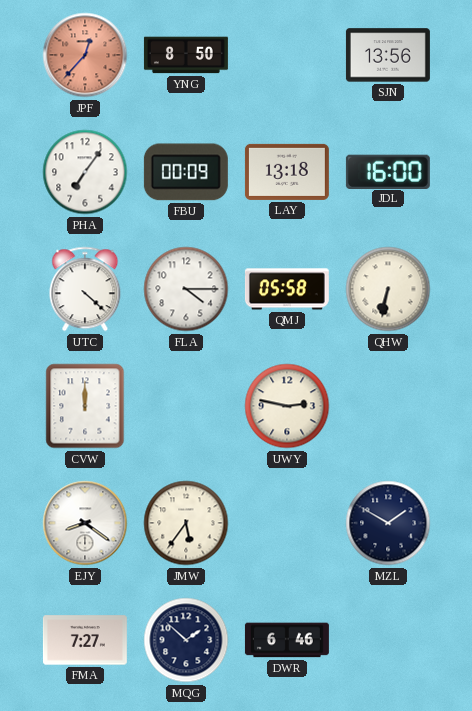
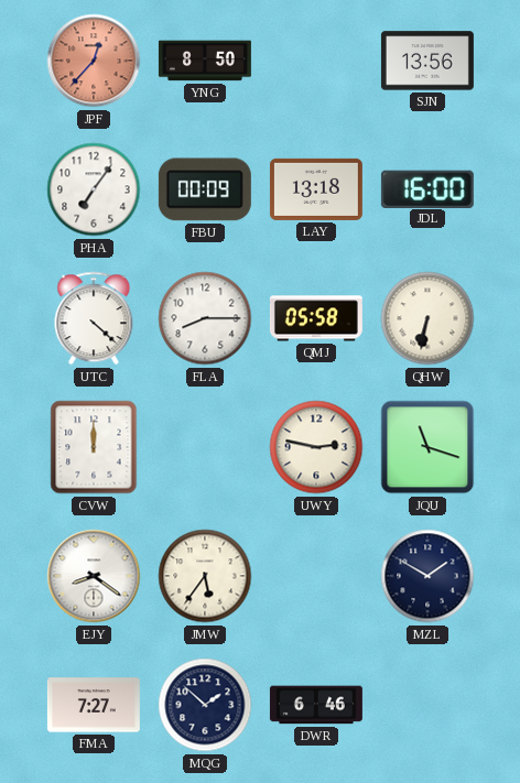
FLA: 4:15 -> 8:15 (205, 318)
JQU: none -> 11:18 (427, 447)
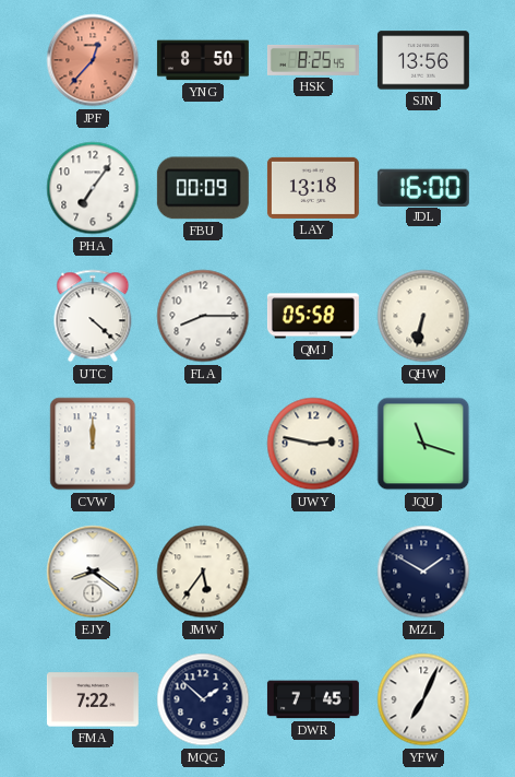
HSK: none -> 8:25 (313, 60)
FMA: 7:27 -> 7:22 (93, 699)
DWR: 6:46 -> 7:45 (313, 699)
YFW: none -> 7:04 (423, 699)
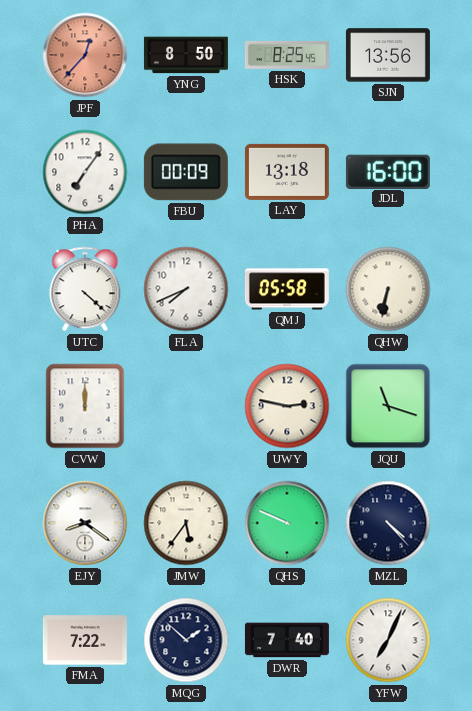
FLA: 8:15 -> 7:41 (186, 289)
QHS: none -> 9:49 (287, 523)
MZL: 1:50 -> 4:23 (388, 523)
DWR: 7:45 -> 7:40 (287, 640)
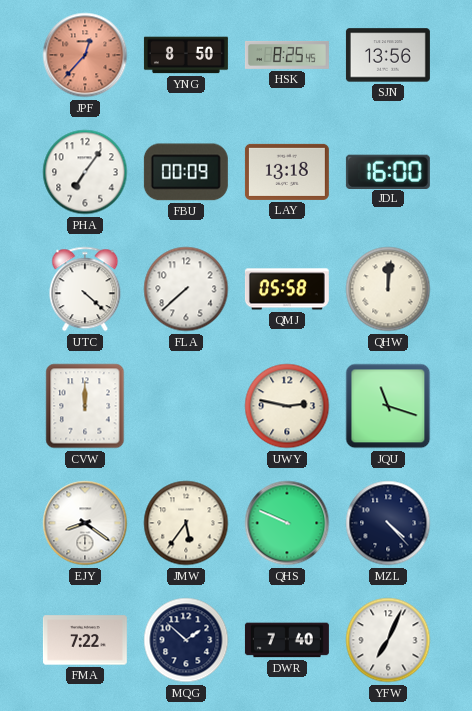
FLA: 7:41 -> 7:38 (186, 289)
QHW: 6:32 -> 12:01 (388, 289)
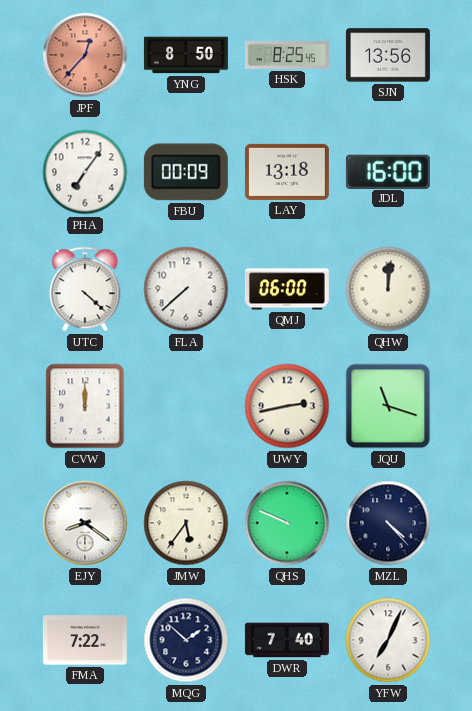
QMJ: 05:58 -> 06:00 (287, 289)
UWY: 2:47 -> 2:43 (287, 406)
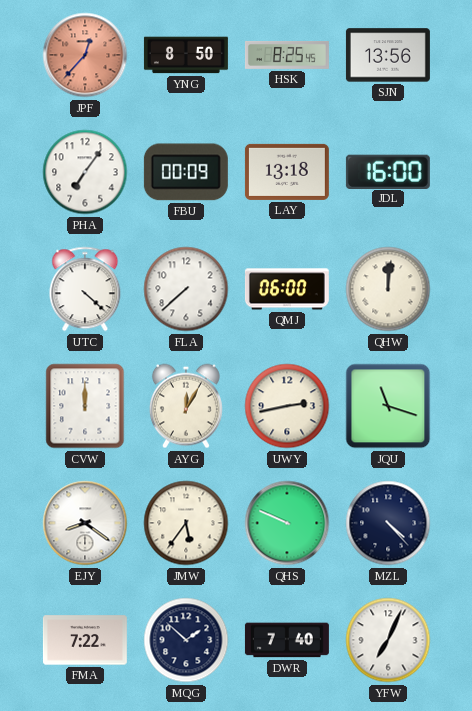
AYG: none -> 12:05 (186, 406)
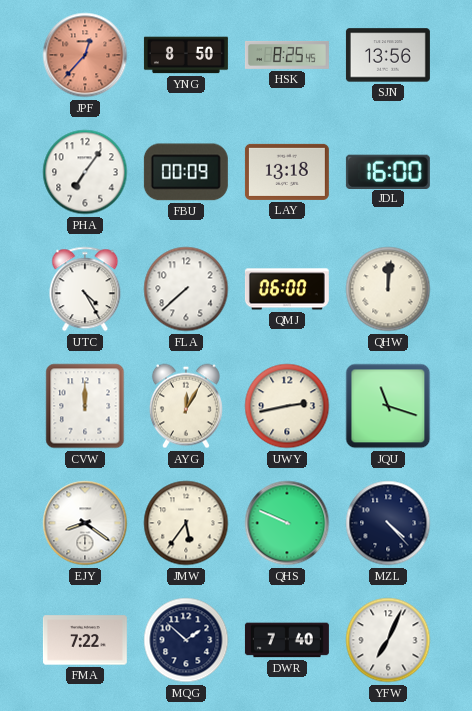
UTC: 4:22 -> 4:25 (85, 289)
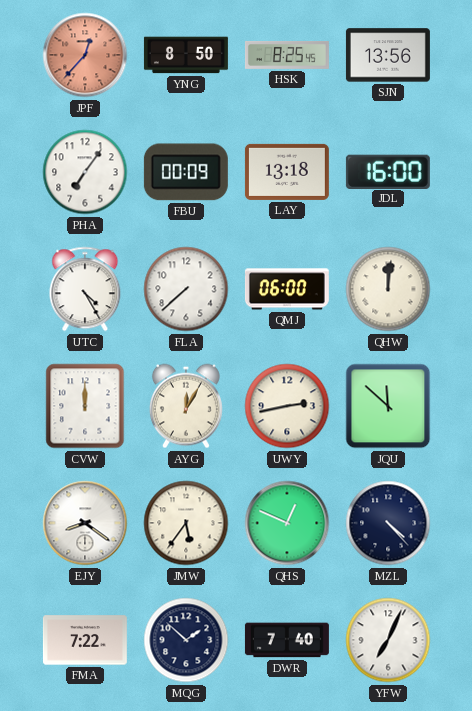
JQU: 11:18 -> 11:52 (388, 406)
QHS: 9:49 -> 12:49 (287, 523)
